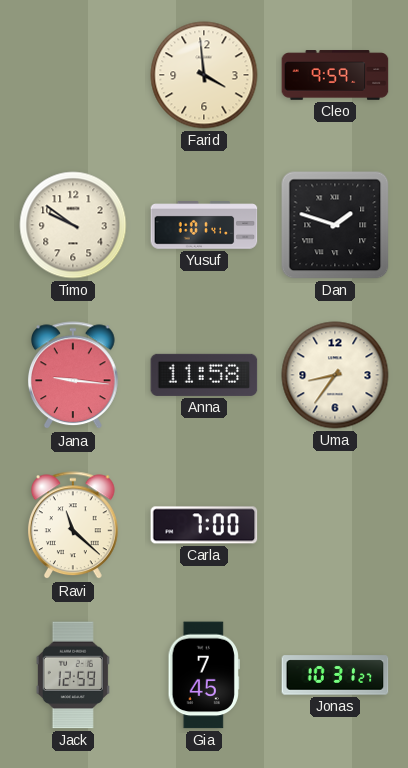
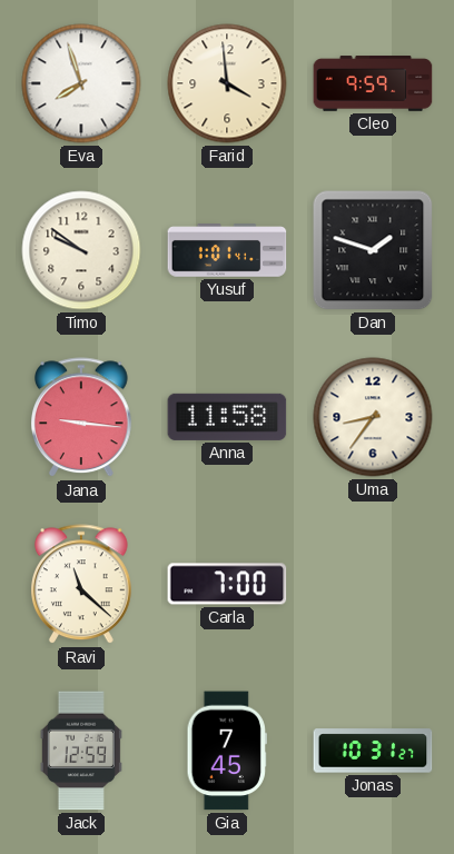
Eva: none -> 7:57 (81, 83)
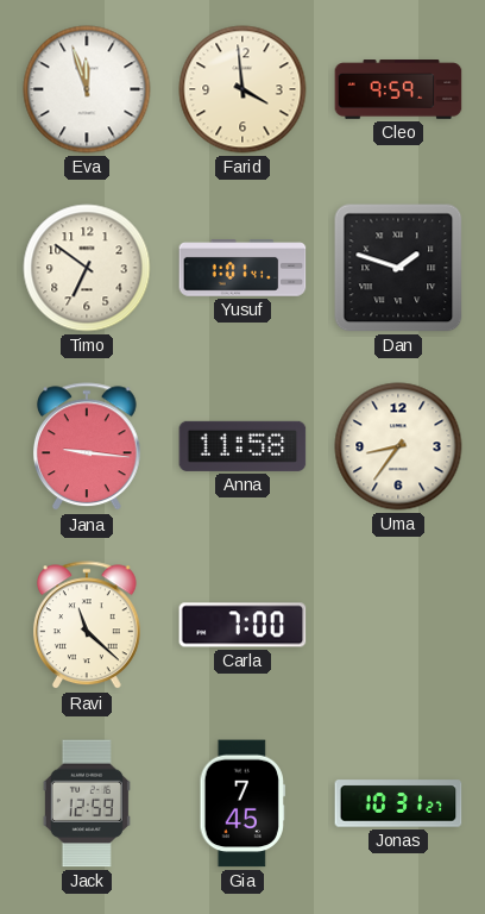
Eva: 7:57 -> 11:57 (87, 89)
Timo: 9:51 -> 6:51 (87, 268)
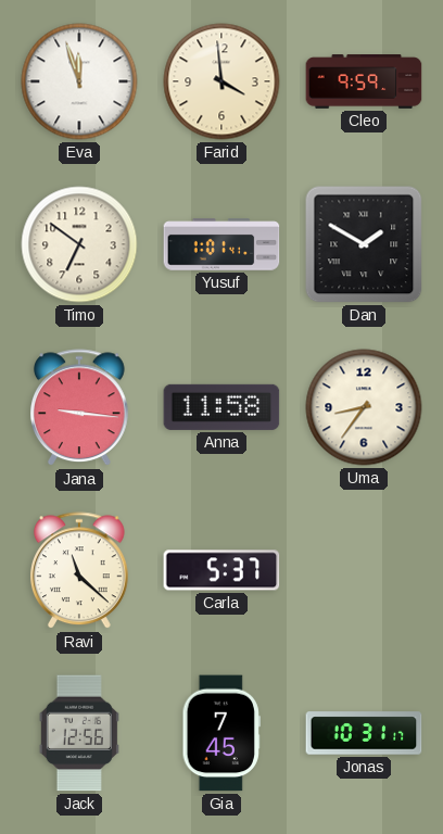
Dan: 1:48 -> 1:50 (364, 244)
Carla: 7:00 -> 5:37 (221, 570)
Jack: 12:59 -> 12:56 (79, 733)
Jonas: 10:31:27 -> 10:31:17 (364, 733)
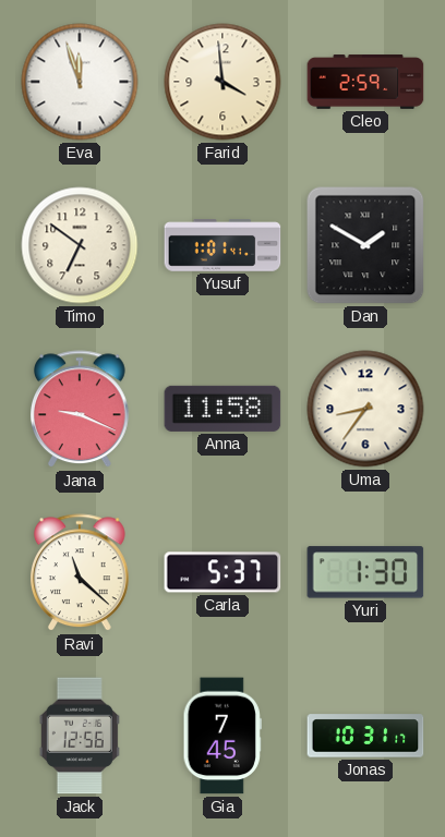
Cleo: 9:59 -> 2:59 (365, 82)
Jana: 9:16 -> 9:19 (81, 410)
Yuri: none -> 1:30 (365, 572)
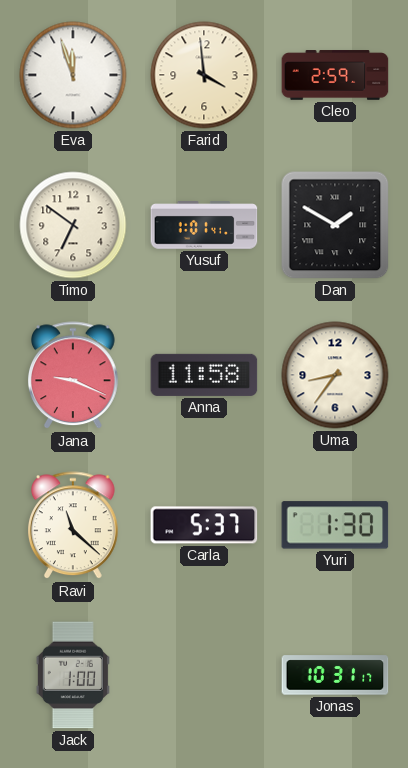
Jack: 12:56 -> 1:00 (73, 675)
Gia: 7:45 -> none (222, 736)
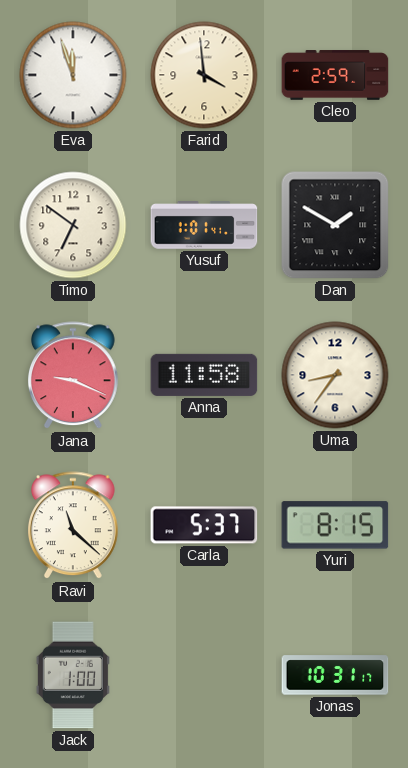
Yuri: 1:30 -> 8:15 (335, 525)
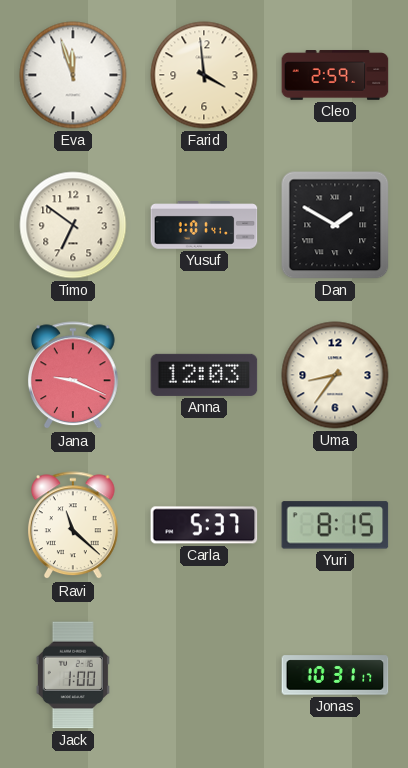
Anna: 11:58 -> 12:03 (204, 375)
